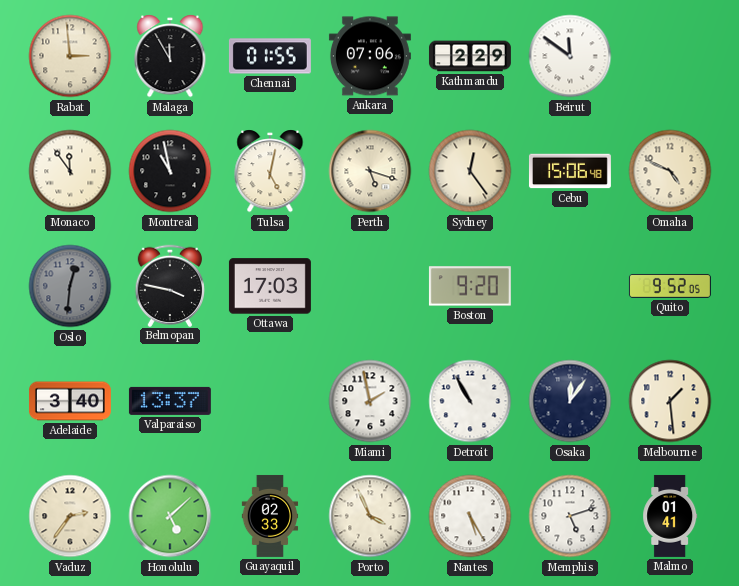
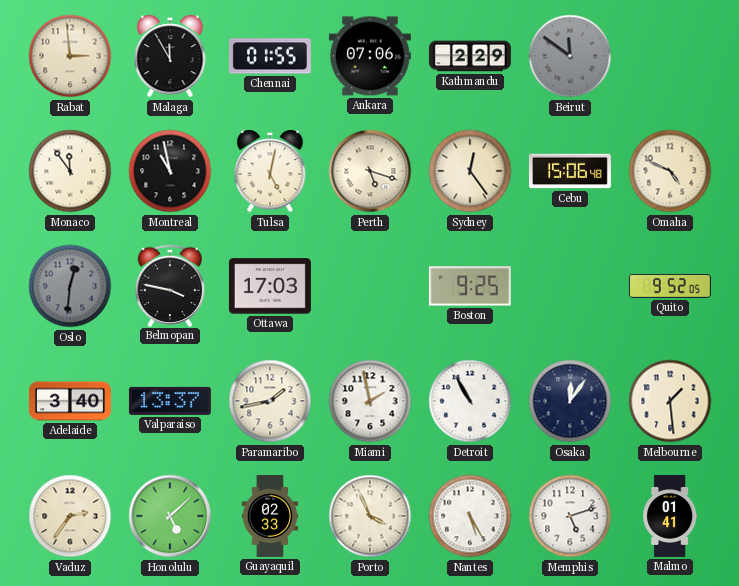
Beirut dial: white -> grey (570, 56)
Boston: 9:20 -> 9:25 (470, 286)
Paramaribo: none -> 1:43 (270, 401)
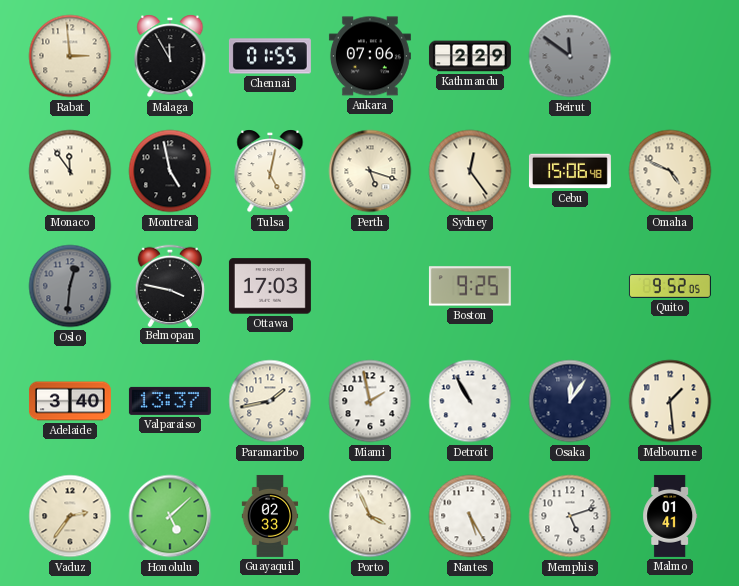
Montreal: 10:58 -> 4:58 (170, 171)
